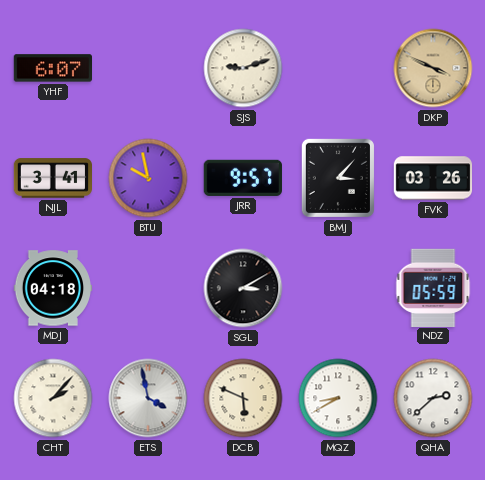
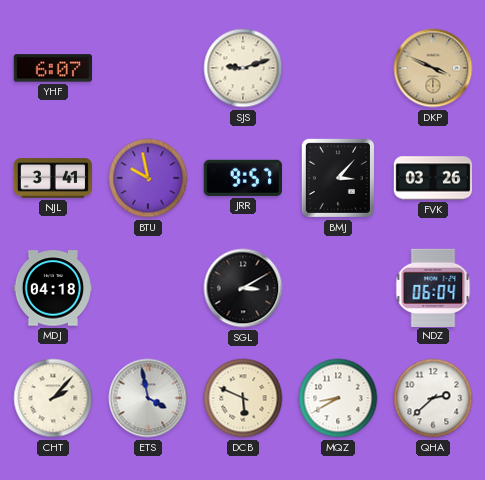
NDZ: 05:59 -> 06:04 (433, 287)
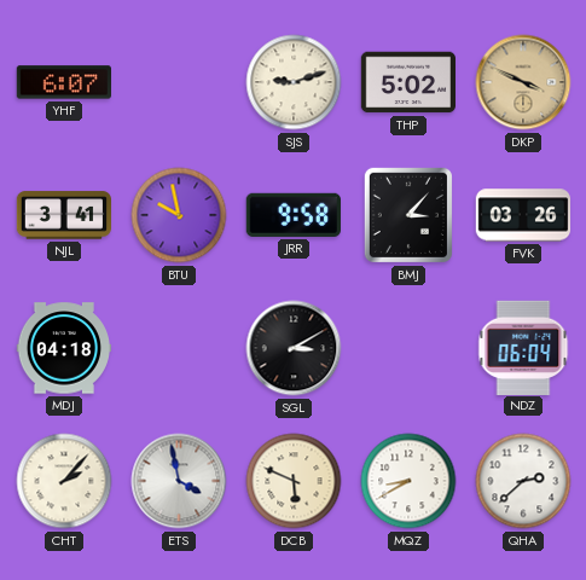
THP: none -> 5:02 (407, 82)
JRR: 9:57 -> 9:58 (294, 215)
